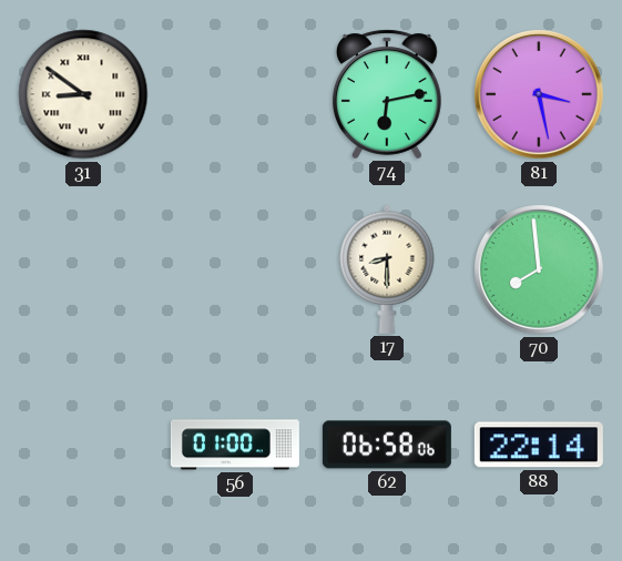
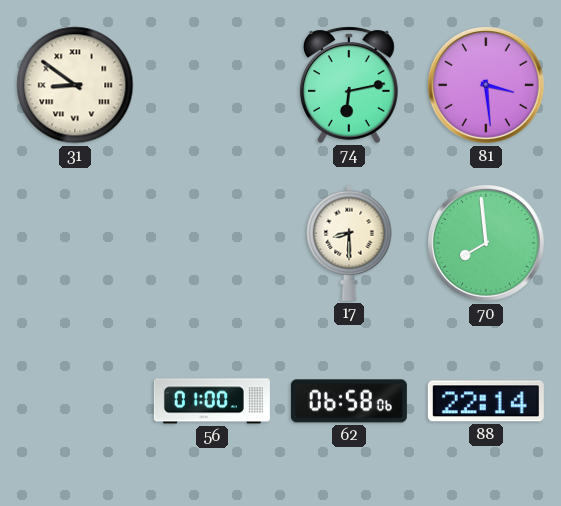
81: 3:28 -> 3:29 (487, 86)
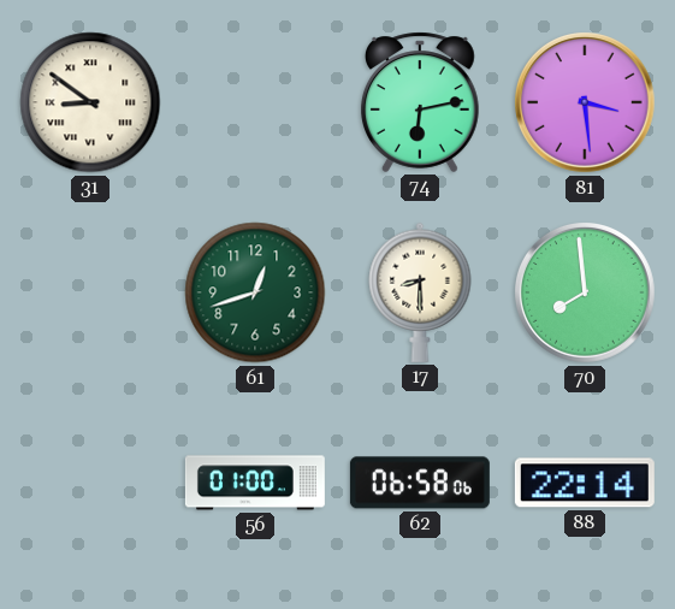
61: none -> 12:42 (255, 292)
